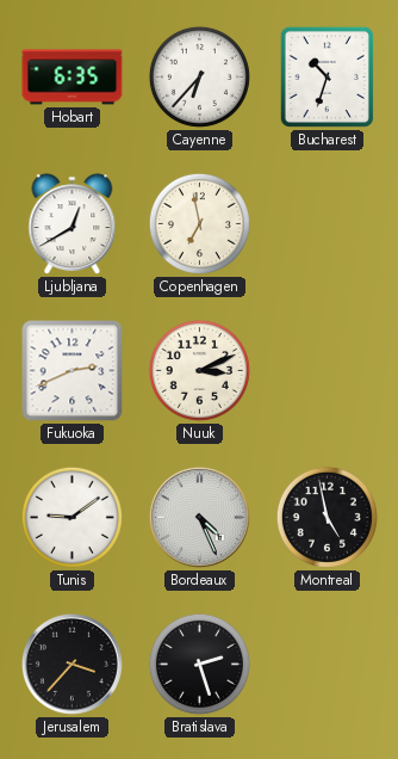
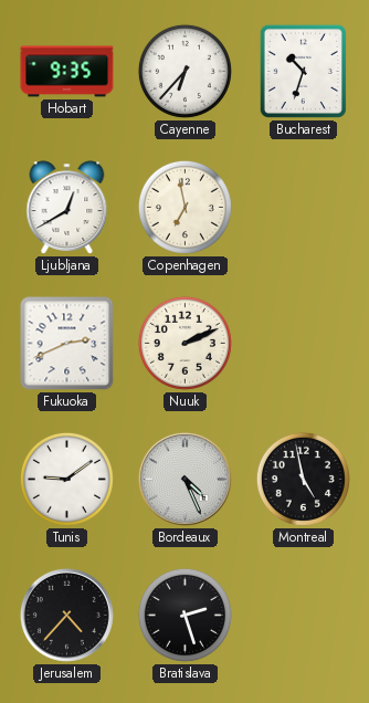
Hobart: 6:35 -> 9:35 (67, 72)
Nuuk: 3:11 -> 2:11 (184, 343)
Jerusalem: 3:37 -> 4:37 (66, 615)
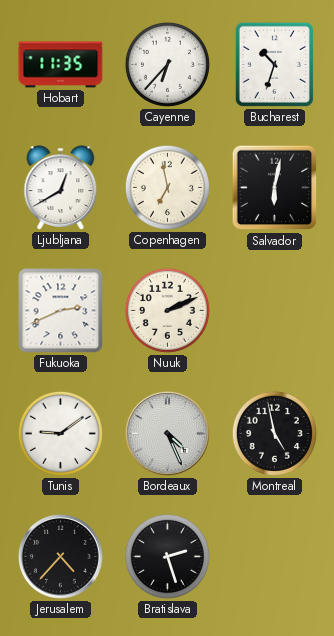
Hobart: 9:35 -> 11:35 (61, 65)
Salvador: none -> 6:02 (275, 188)
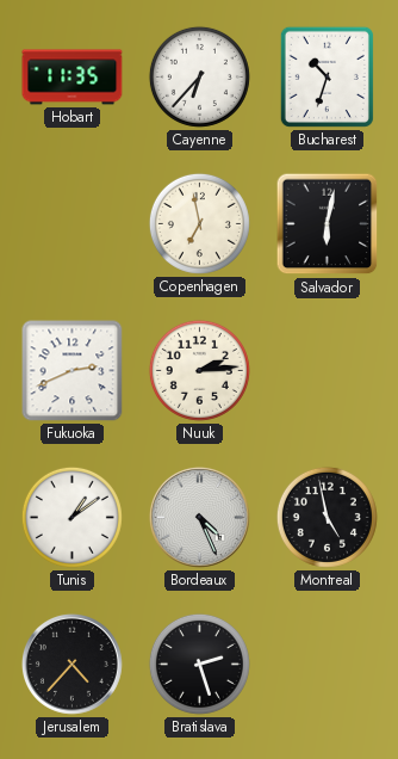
Ljubljana: 12:40 -> none (61, 188)
Nuuk: 2:11 -> 2:14 (199, 370)
Tunis: 9:09 -> 1:09 (71, 517)
